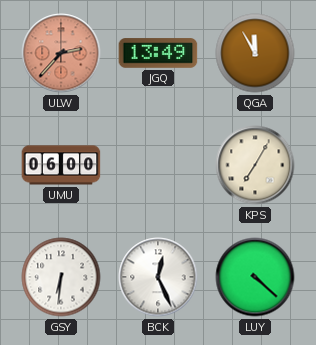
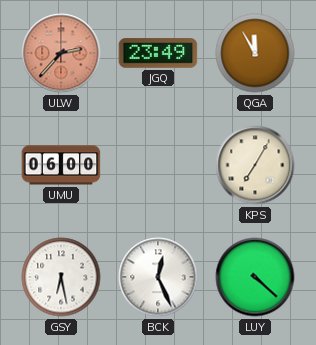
JGQ: 13:49 -> 23:49 (158, 53)
GSY: 6:31 -> 6:28 (61, 277)
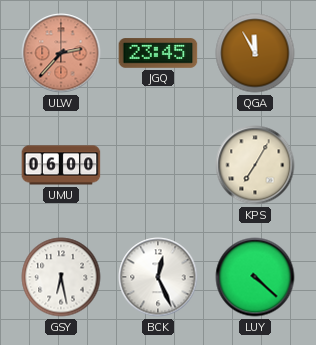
JGQ: 23:49 -> 23:45 (158, 53)
